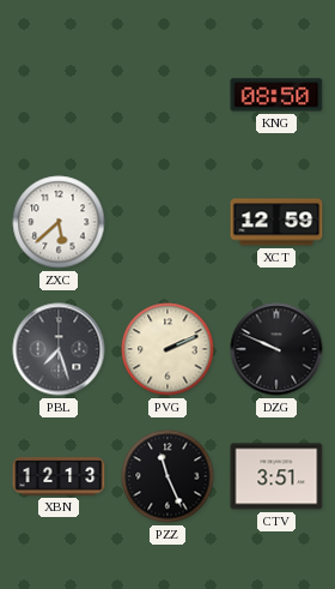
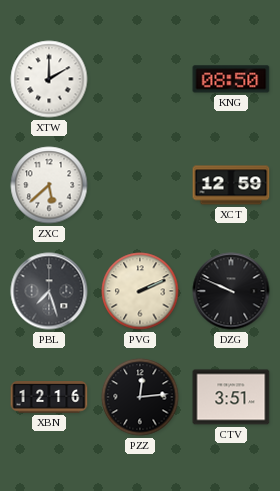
XTW: none -> 2:00 (49, 79)
XBN: 12:13 -> 12:16 (49, 397)
PZZ: 11:26 -> 12:14 (140, 397)
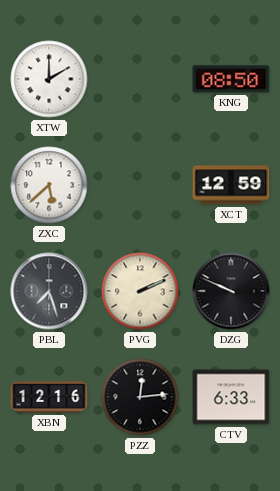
CTV: 3:51 -> 6:33 (231, 397)
